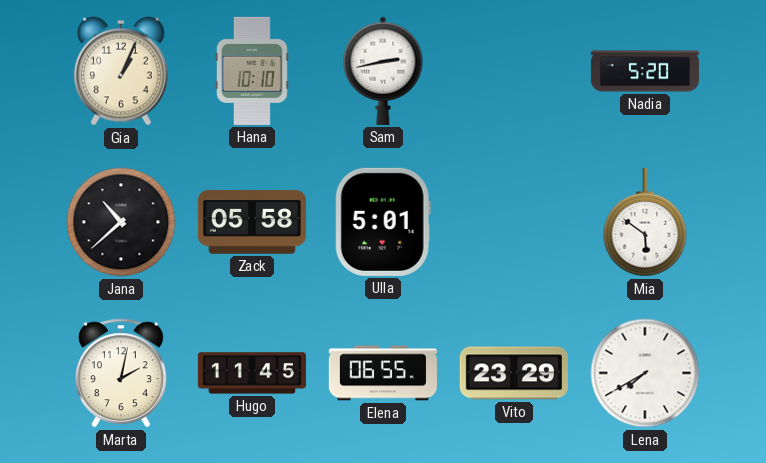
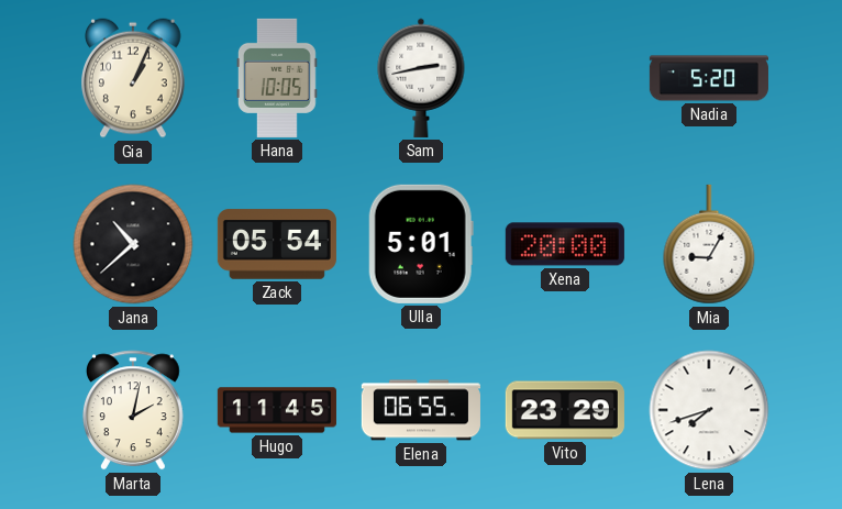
Hana: 10:10 -> 10:05 (277, 78)
Zack: 05:58 -> 05:54 (277, 244)
Xena: none -> 20:00 (565, 244)
Mia: 5:51 -> 9:05 (709, 244)
Lena: 7:40 -> 7:42 (709, 410)
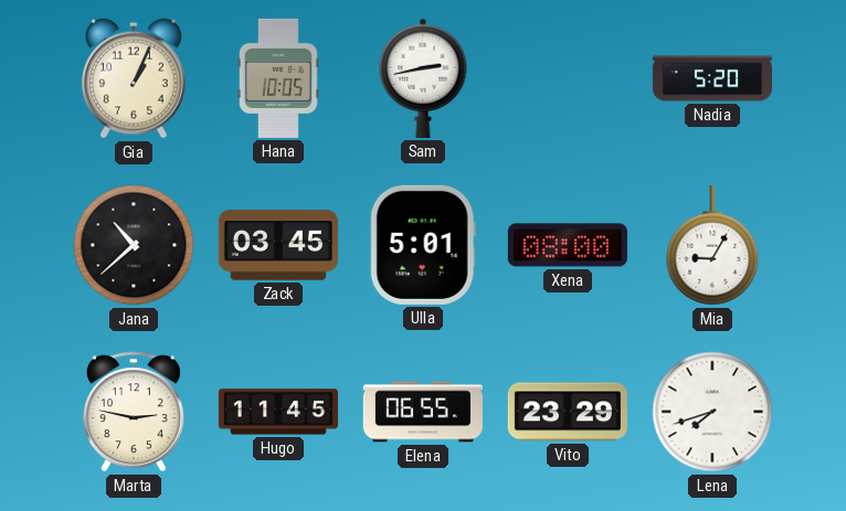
Zack: 05:54 -> 03:45 (278, 245)
Xena: 20:00 -> 08:00 (568, 245)
Marta: 2:02 -> 2:47 (134, 412)
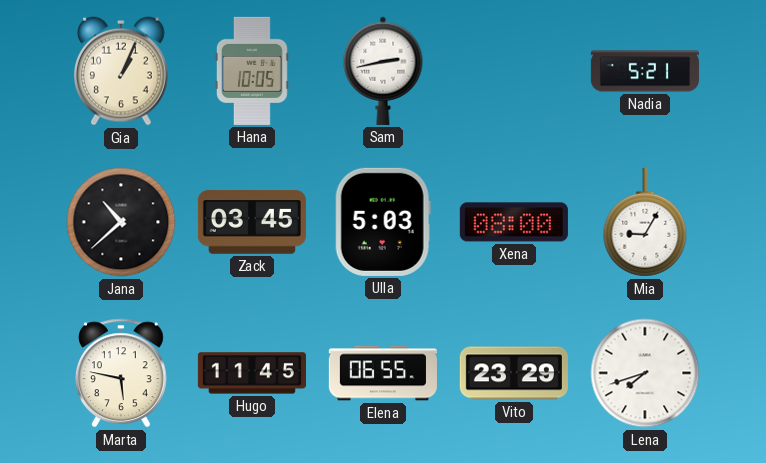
Nadia: 5:20 -> 5:21 (645, 71)
Ulla: 5:01 -> 5:03 (383, 222)
Marta: 2:47 -> 5:47 (121, 373)
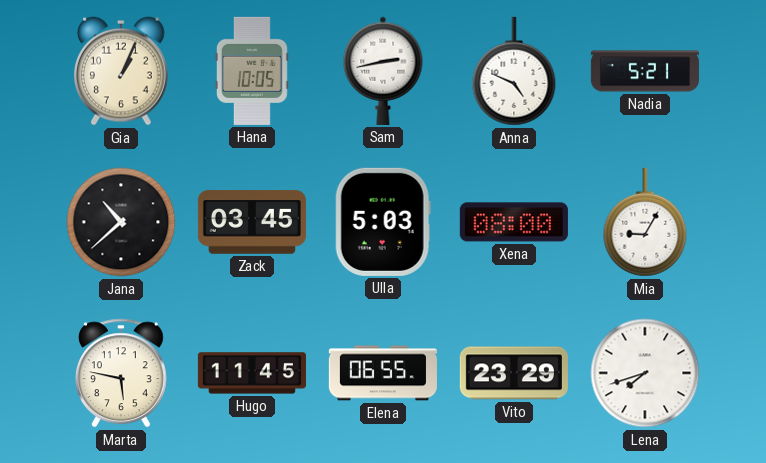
Anna: none -> 4:49 (514, 71)
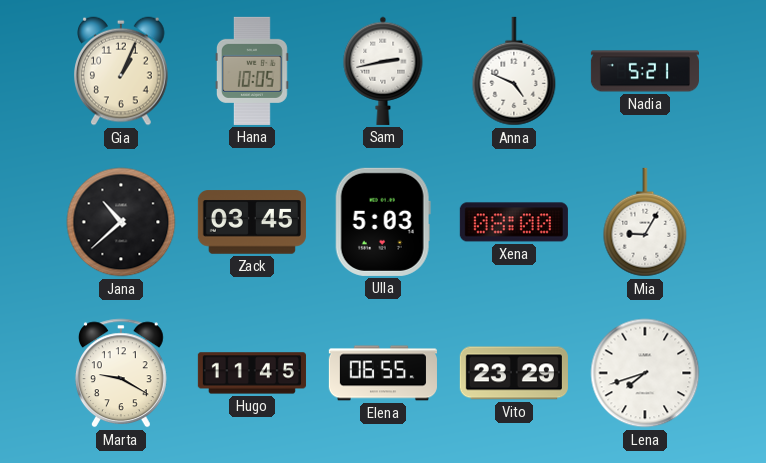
Marta: 5:47 -> 9:20 (121, 373)
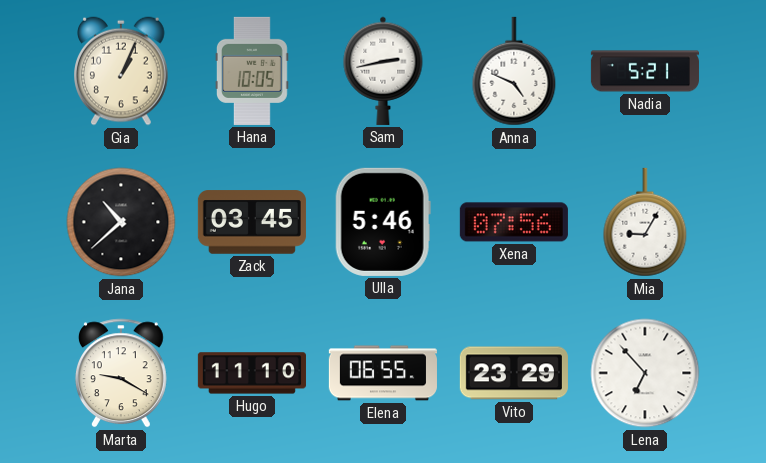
Ulla: 5:03 -> 5:46 (383, 222)
Xena: 08:00 -> 07:56 (514, 222)
Hugo: 11:45 -> 11:10 (252, 373)
Lena: 7:42 -> 6:53 (645, 373)
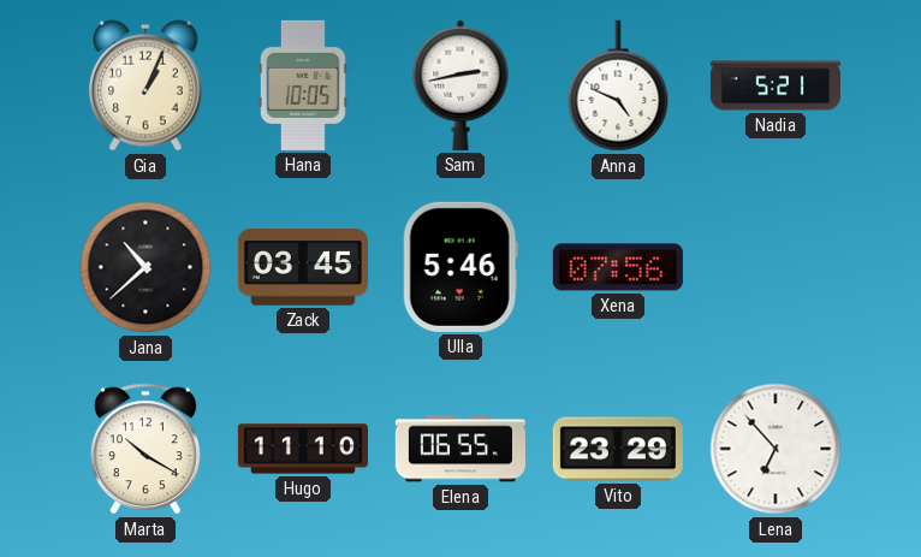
Mia: 9:05 -> none (645, 222)
Marta: 9:20 -> 10:20 (145, 449)
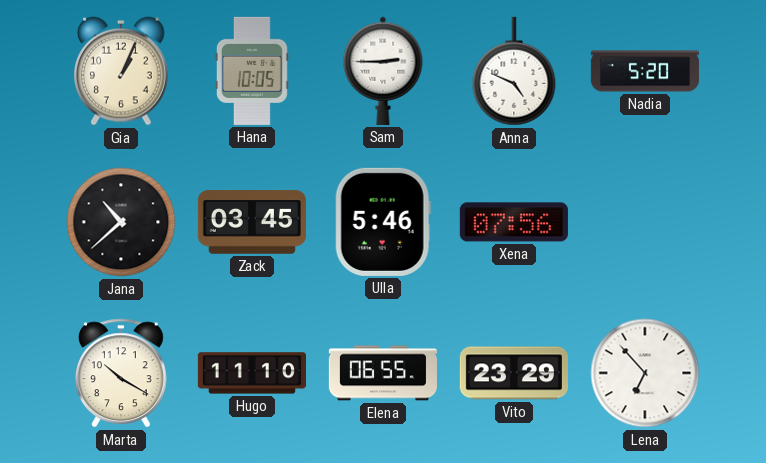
Sam: 2:43 -> 2:45 (383, 71)
Nadia: 5:21 -> 5:20 (645, 71)
